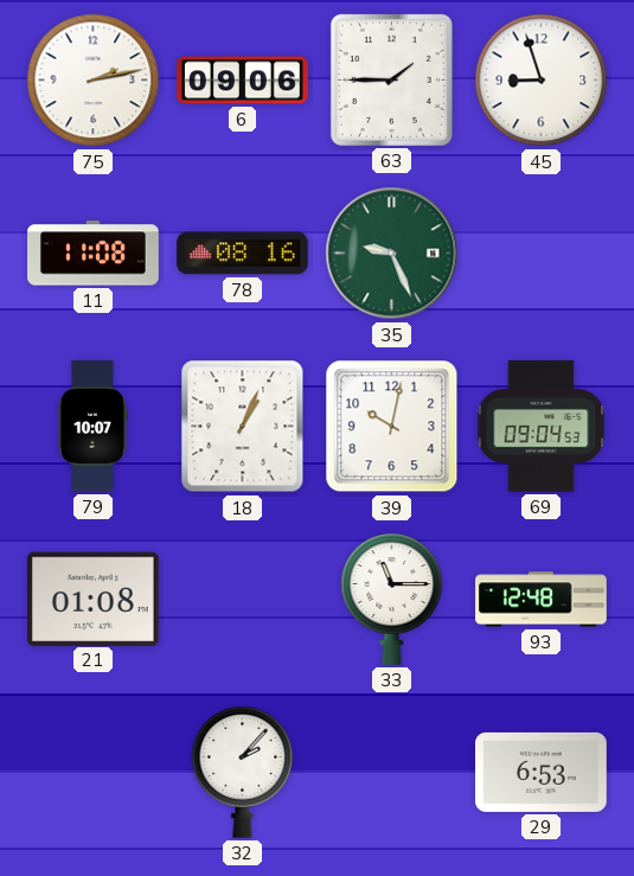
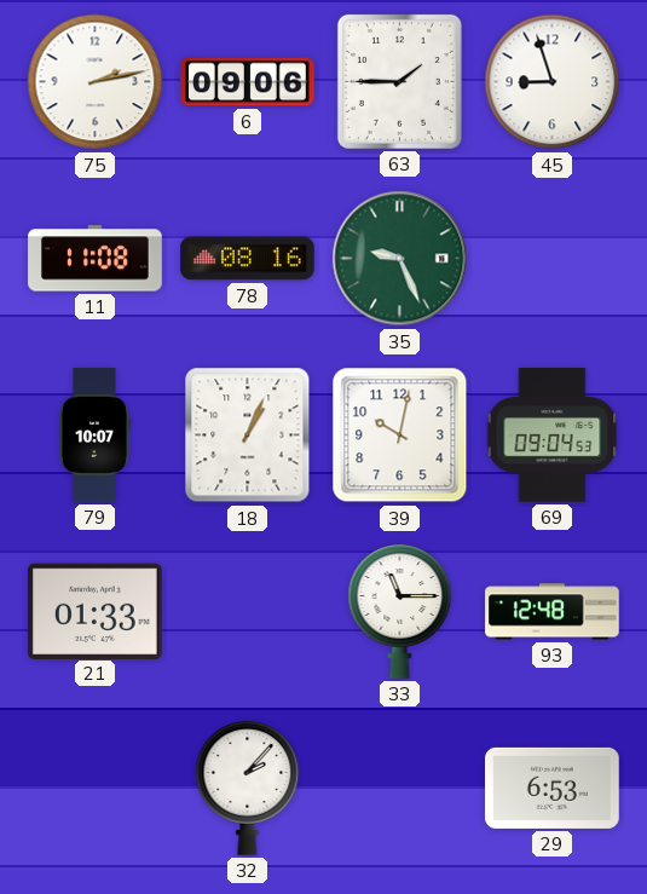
21: 01:08 -> 01:33 (96, 611)
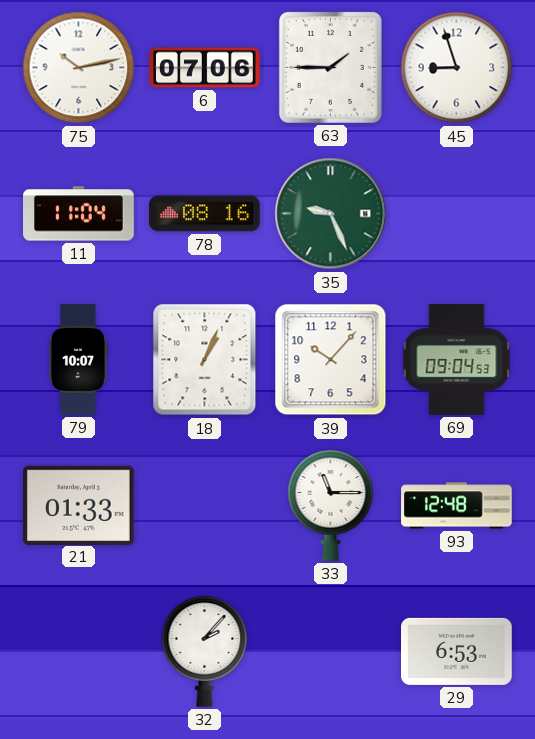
75: 2:13 -> 10:13 (79, 68)
6: 09:06 -> 07:06 (205, 68)
11: 11:08 -> 11:04 (79, 214)
39: 10:02 -> 10:07 (331, 360)
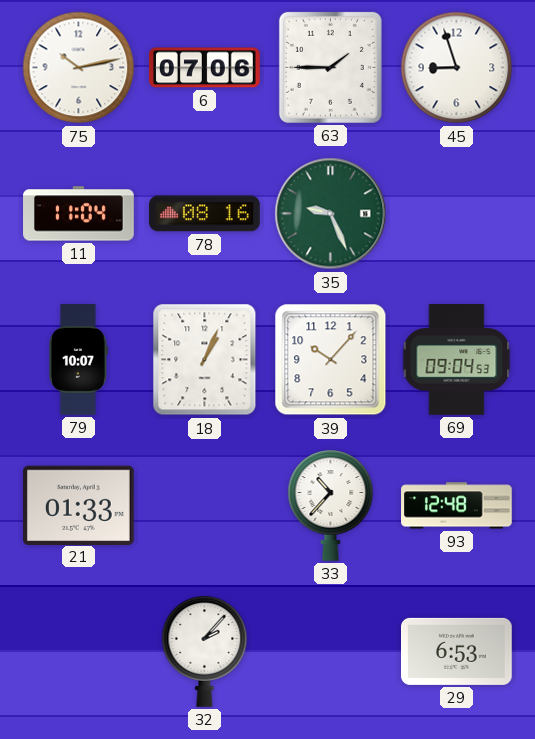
33: 11:15 -> 10:37 (331, 505)
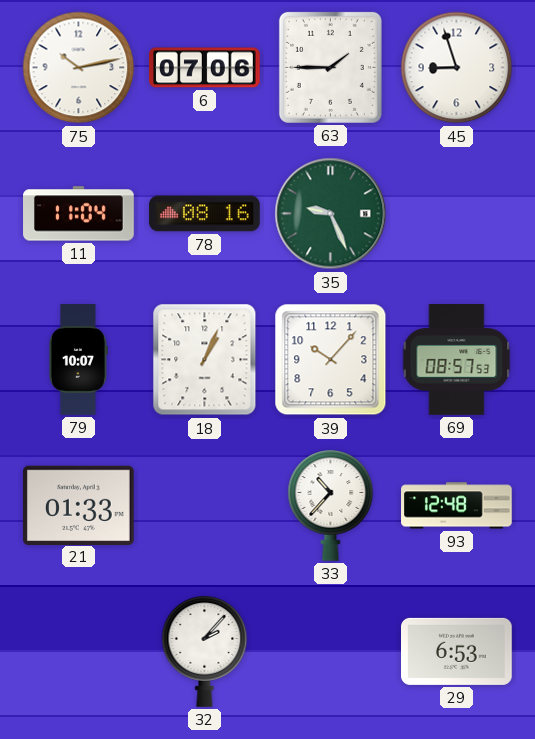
69: 09:04 -> 08:57 (457, 360)
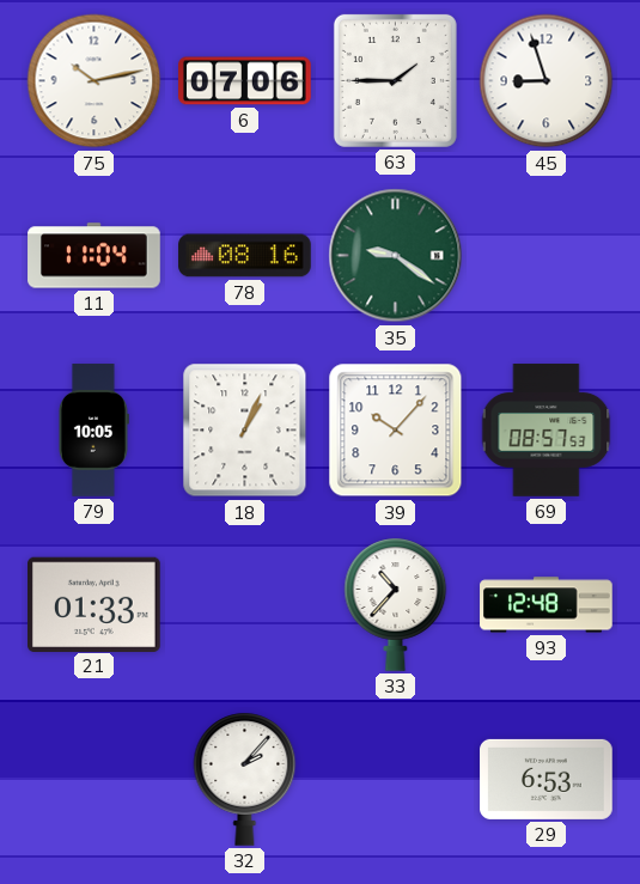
35: 9:26 -> 9:21 (396, 256)
79: 10:07 -> 10:05 (93, 431)
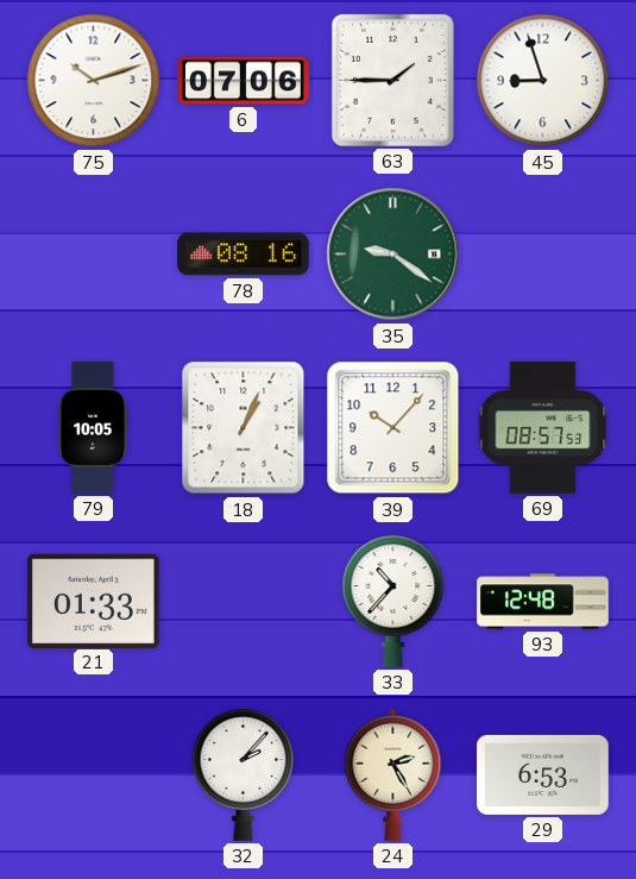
75: 10:13 -> 10:12 (94, 81)
11: 11:04 -> none (95, 256)
24: none -> 2:25 (393, 774)
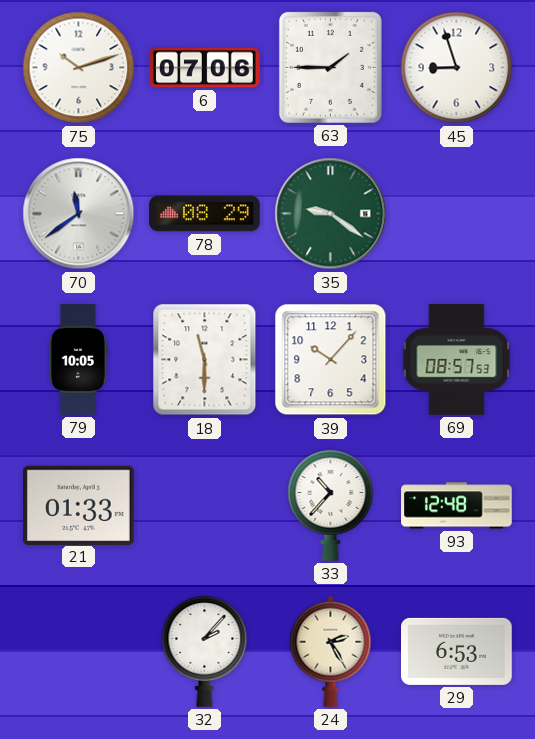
70: none -> 11:39 (79, 214)
78: 08:16 -> 08:29 (205, 214)
18: 1:04 -> 11:30 (205, 360)
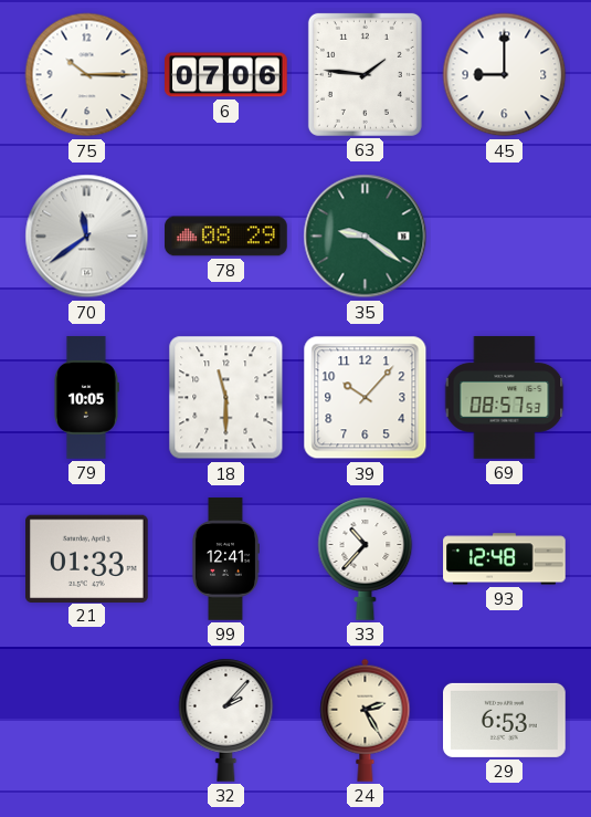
75: 10:12 -> 10:15 (87, 75)
63: 1:45 -> 1:46 (365, 74)
45: 8:57 -> 9:00 (505, 75)
99: none -> 12:41 (225, 559)
